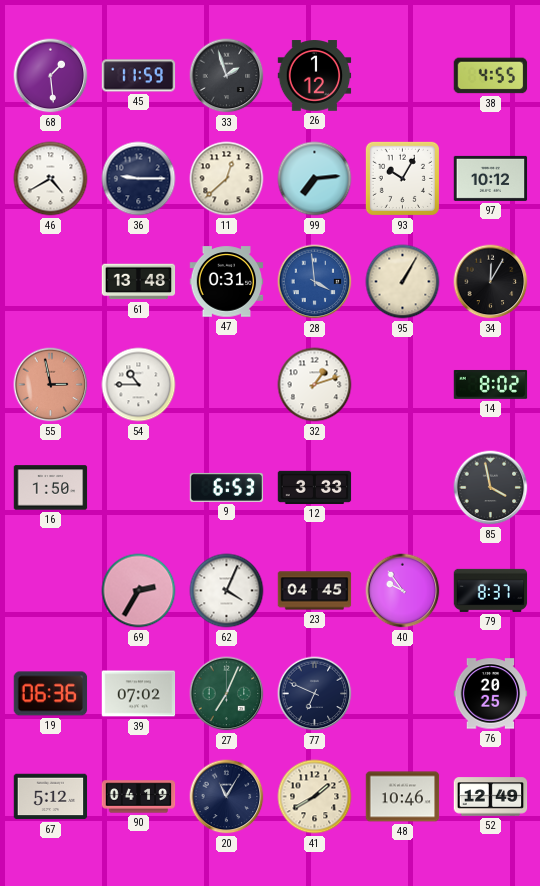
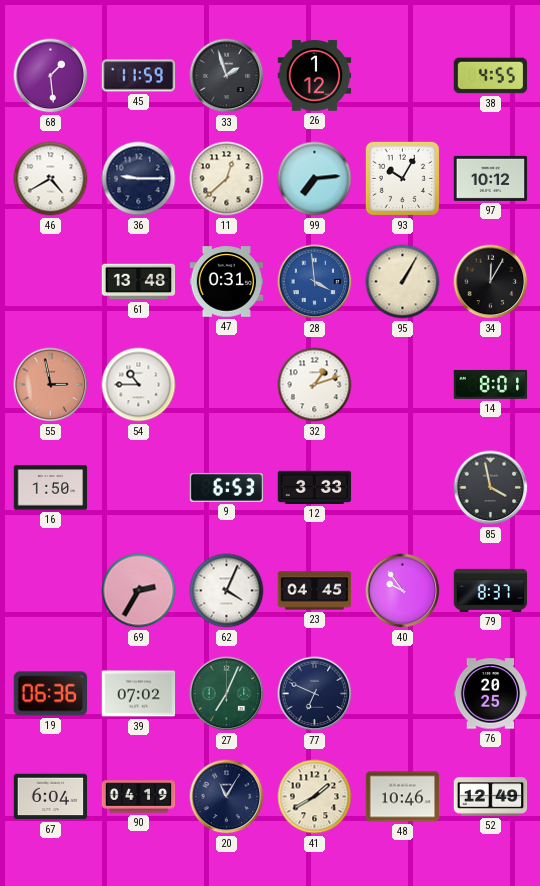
14: 8:02 -> 8:01 (491, 384)
67: 5:12 -> 6:04 (51, 797)
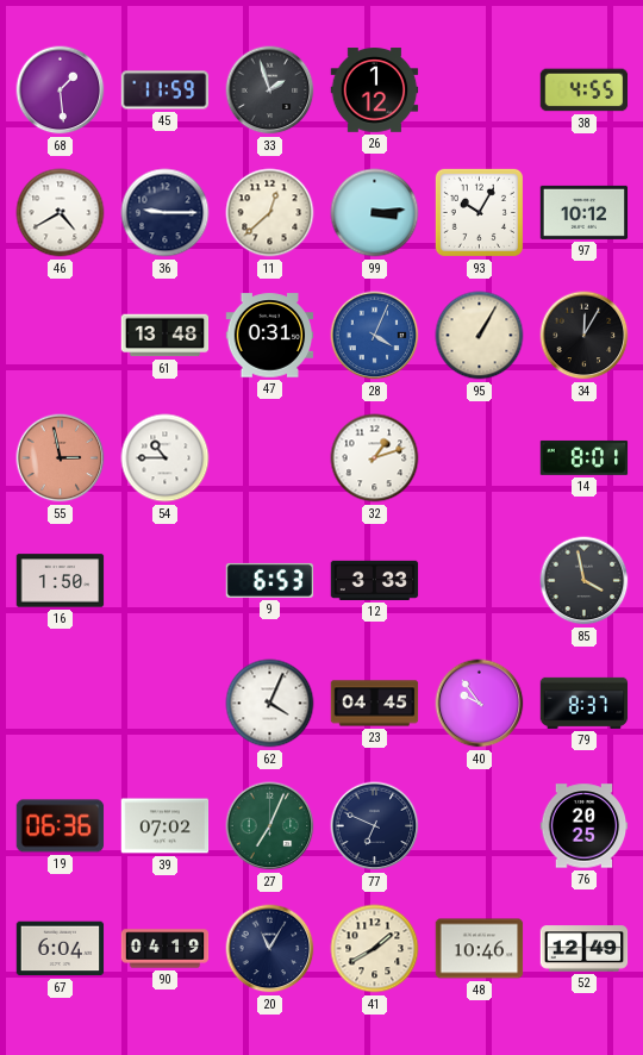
99: 7:14 -> 3:14 (375, 213)
28: 3:59 -> 4:04 (375, 336)
69: 2:35 -> none (139, 591)
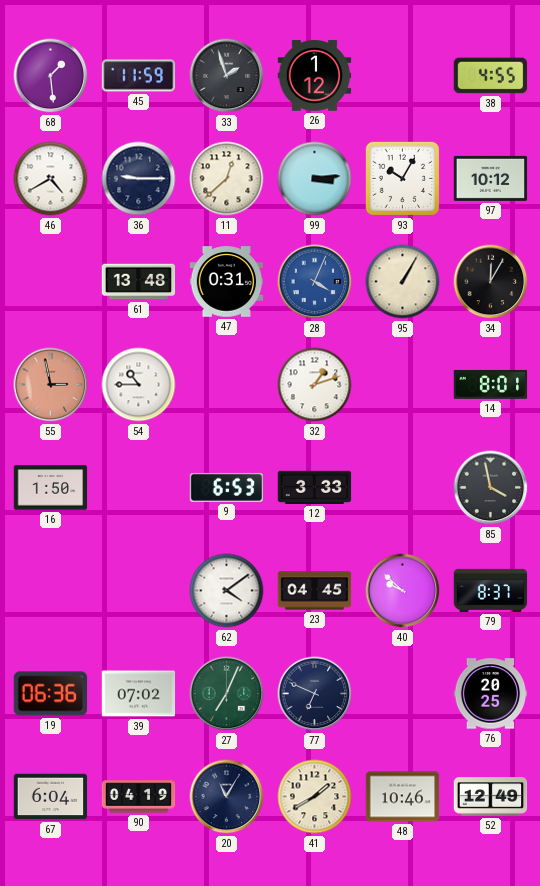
62: 4:04 -> 4:09 (227, 591)
40: 9:54 -> 9:52 (403, 591)
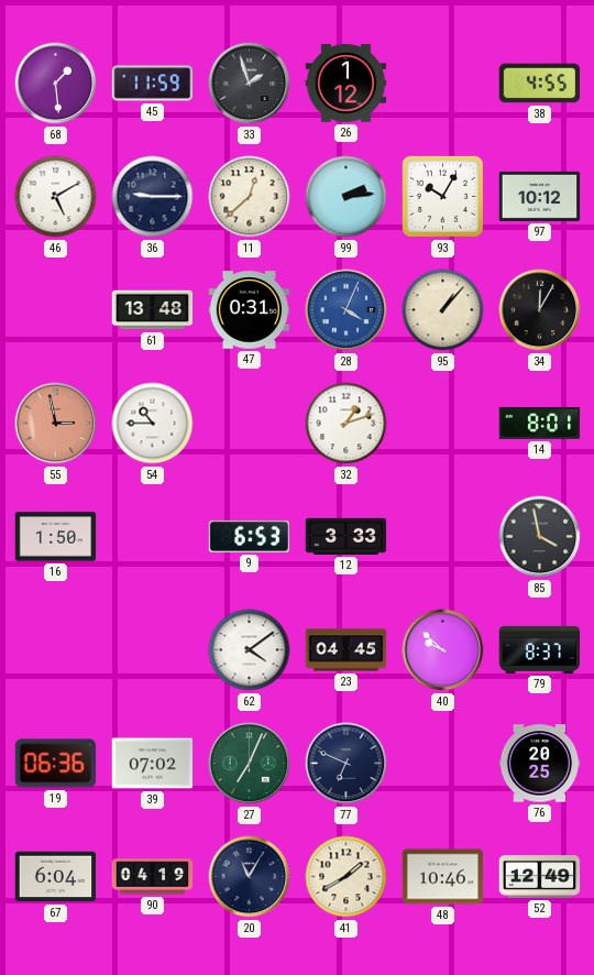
46: 4:40 -> 5:10 (56, 197)
99: 3:14 -> 2:14 (346, 197)
95: 1:05 -> 1:07 (443, 310)
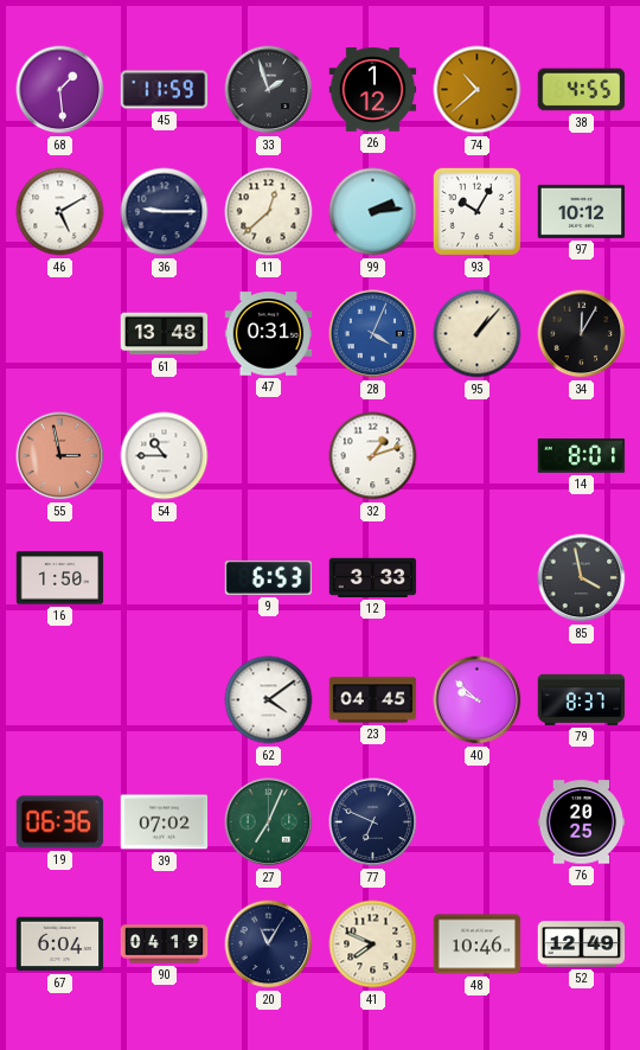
74: none -> 10:38 (478, 90)
41: 1:40 -> 7:49 (373, 945)
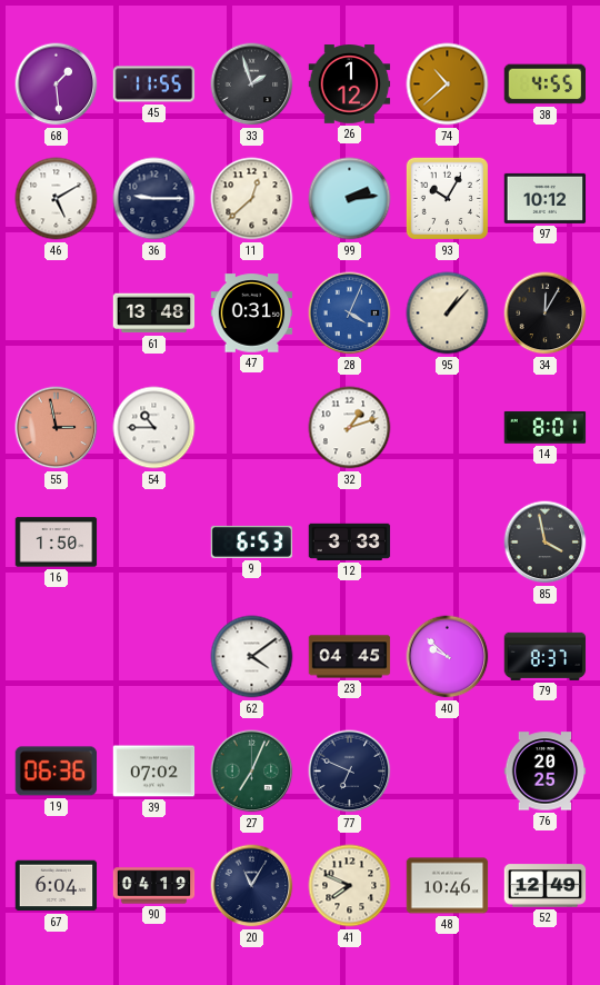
45: 11:59 -> 11:55 (154, 84)
